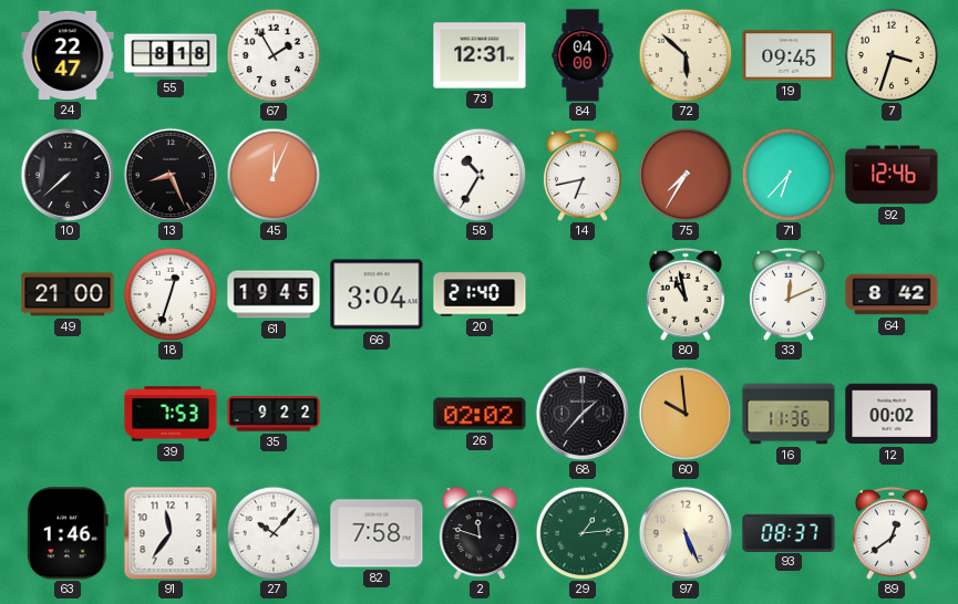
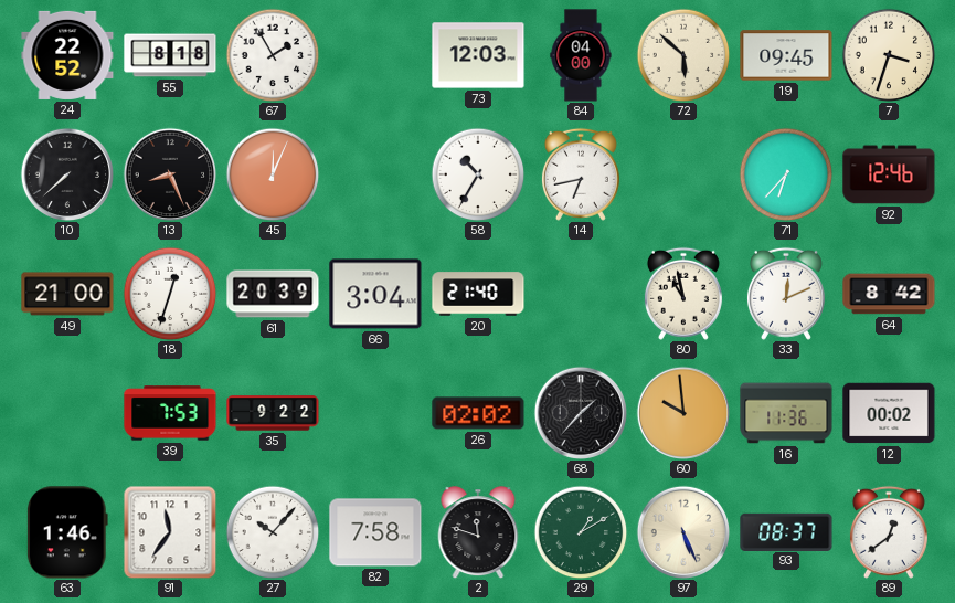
24: 22:47 -> 22:52 (67, 55)
73: 12:31 -> 12:03 (478, 55)
75: 7:35 -> none (686, 175)
61: 19:45 -> 20:39 (273, 294)
29: 1:14 -> 1:10 (581, 532)
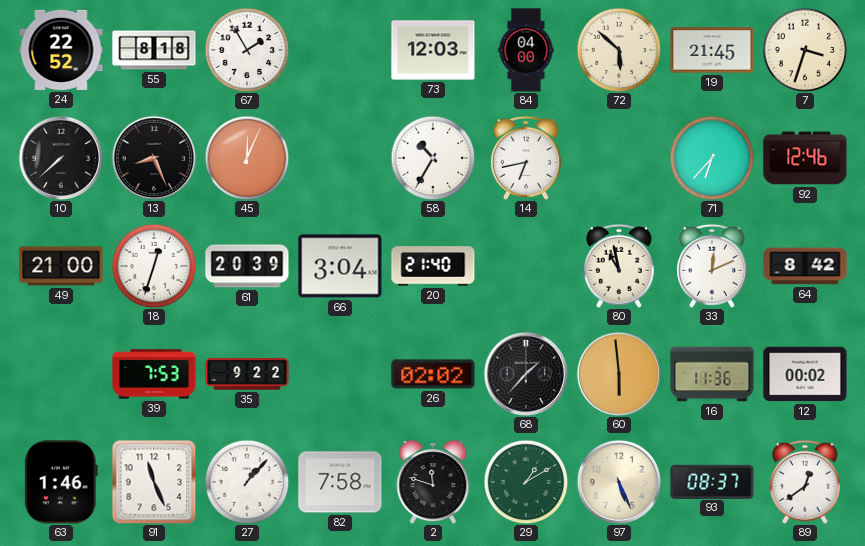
19: 09:45 -> 21:45 (712, 50)
60: 9:59 -> 5:59 (618, 373)
91: 11:36 -> 11:26 (154, 482)
27: 10:07 -> 1:07 (247, 482)
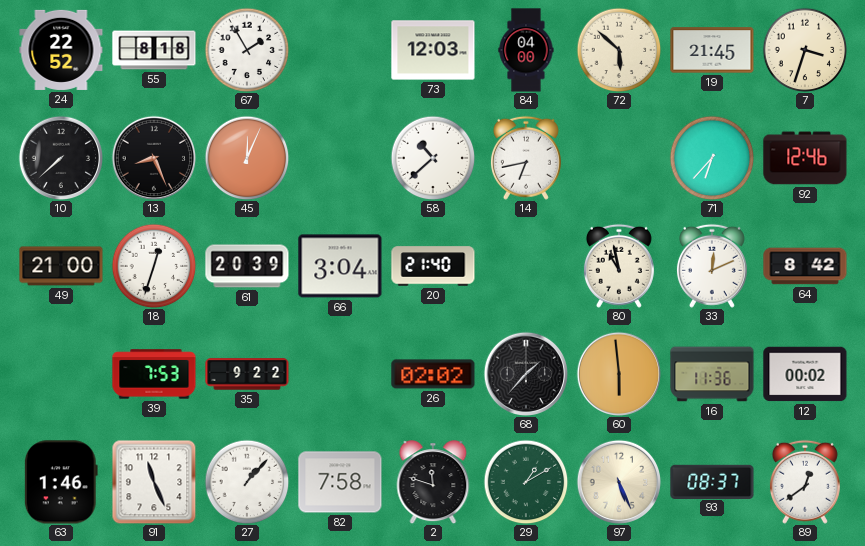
58: 10:35 -> 10:38 (433, 158)
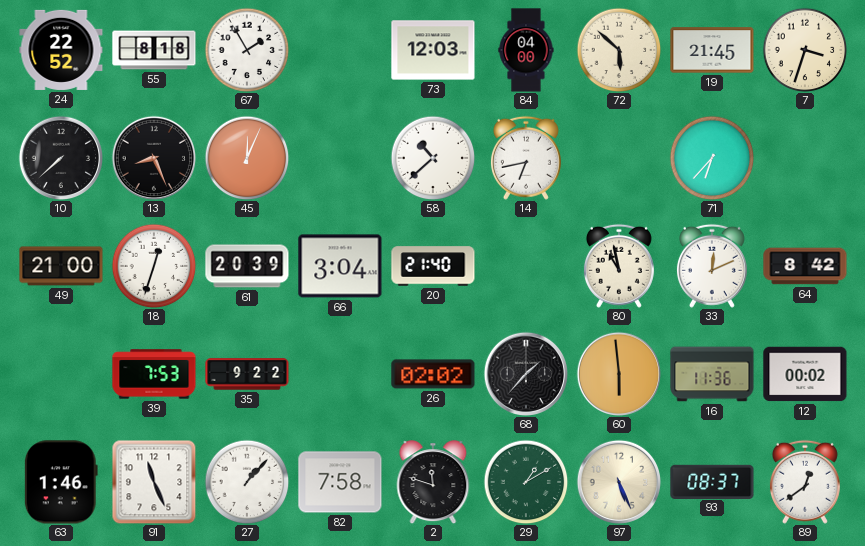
92: 12:46 -> none (805, 158)
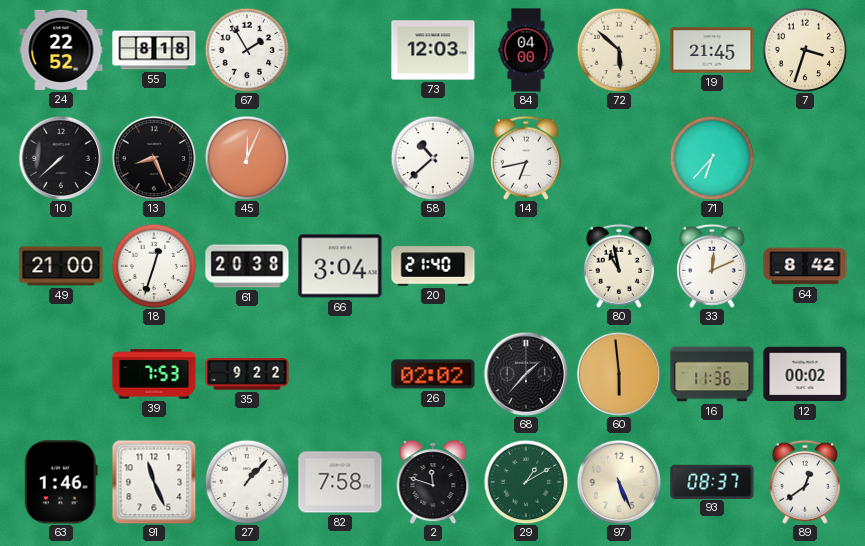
61: 20:39 -> 20:38 (247, 266)
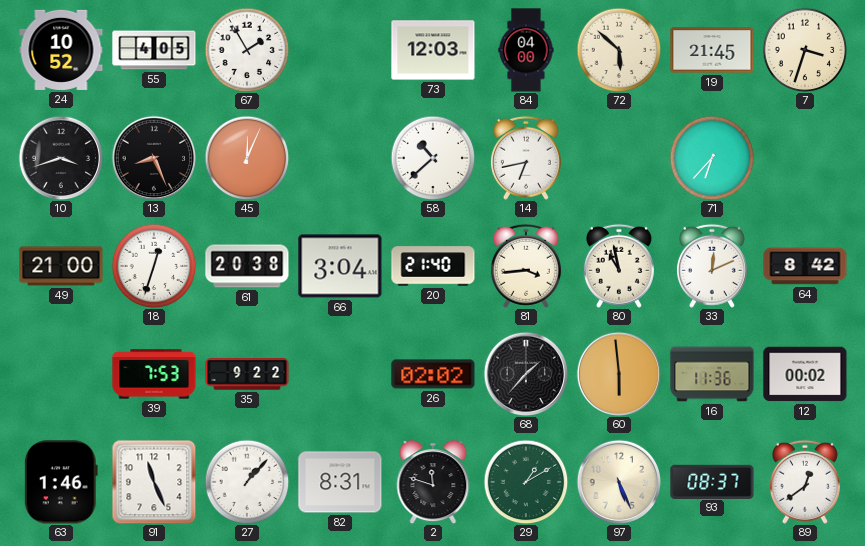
24: 22:52 -> 10:52 (61, 50)
55: 8:18 -> 4:05 (154, 50)
10: 7:38 -> 3:42 (60, 157)
81: none -> 3:44 (526, 266)
82: 7:58 -> 8:31 (340, 482)
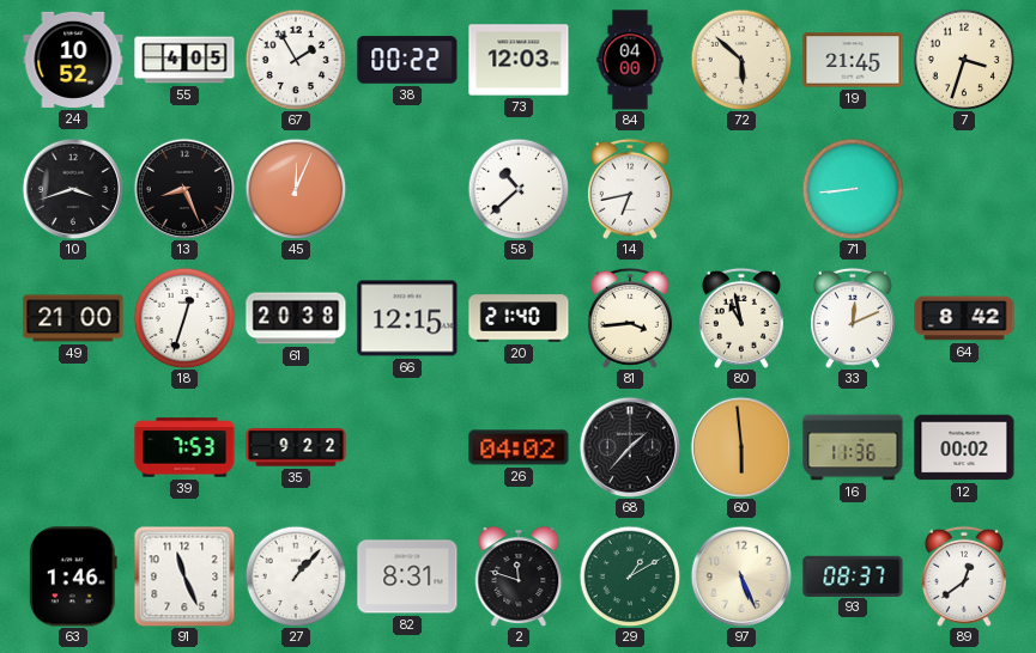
38: none -> 00:22 (407, 60)
71: 6:37 -> 8:44 (853, 189)
66: 3:04 -> 12:15 (407, 318)
26: 02:02 -> 04:02 (519, 447)
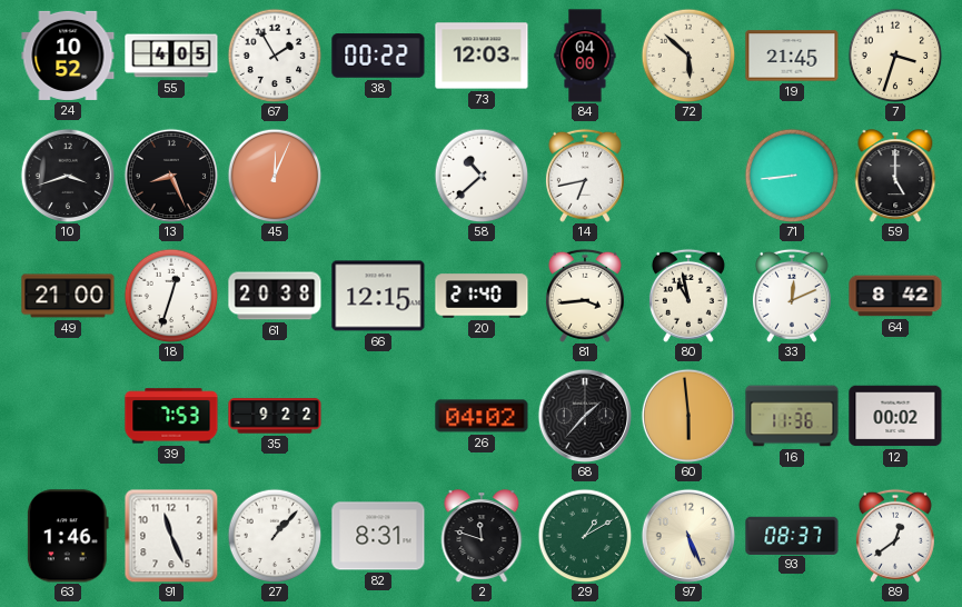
59: none -> 5:00 (895, 176)
